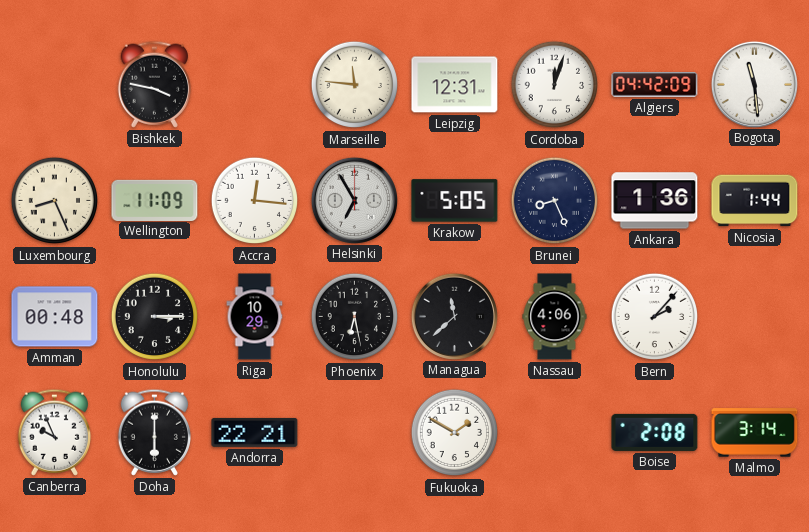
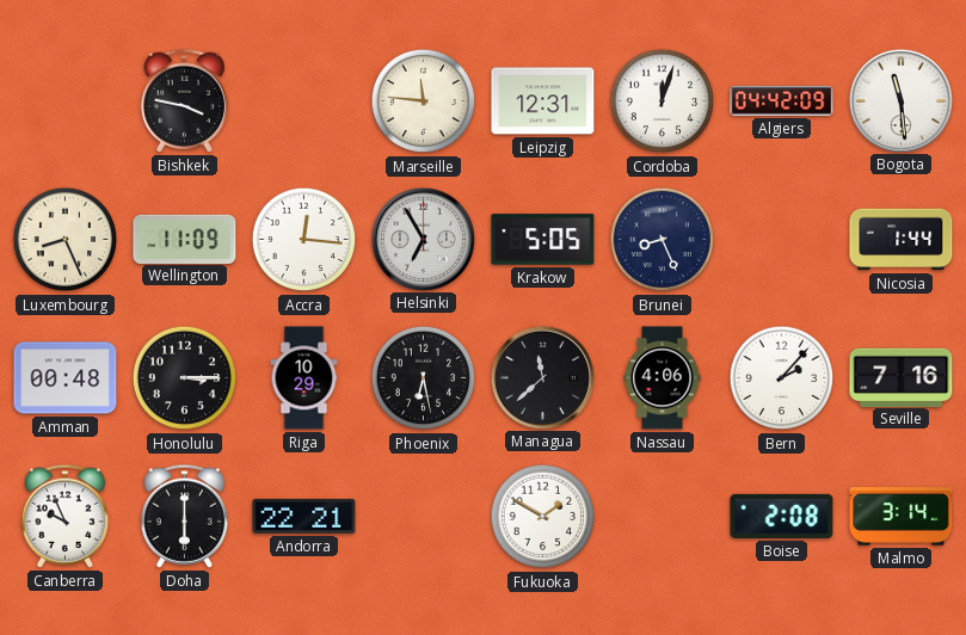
Ankara: 1:36 -> none (655, 201)
Seville: none -> 7:16 (902, 377)
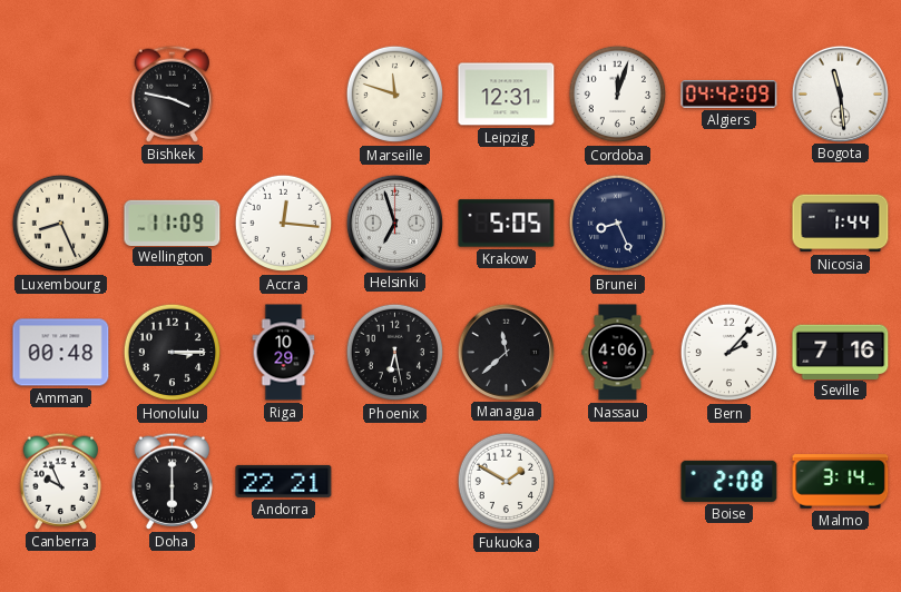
Marseille: 11:46 -> 11:48 (395, 95)
Helsinki: 6:55 -> 6:57 (394, 223)
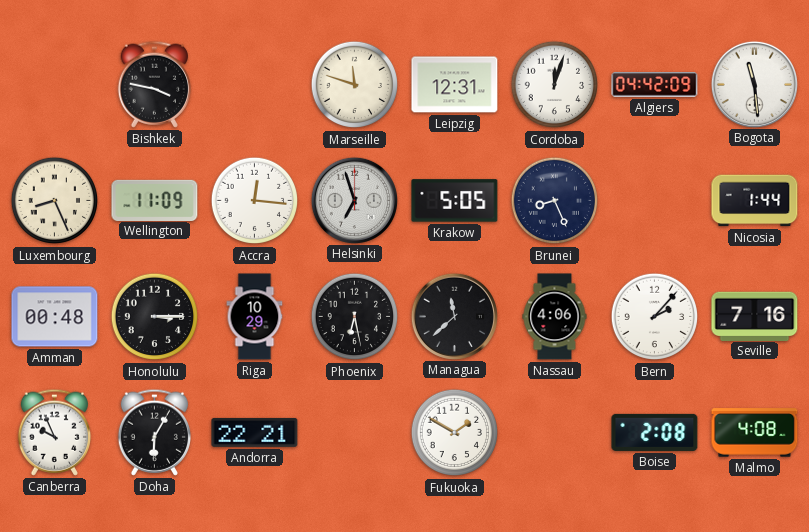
Doha: 6:00 -> 6:05 (155, 432)
Malmo: 3:14 -> 4:08 (755, 433)
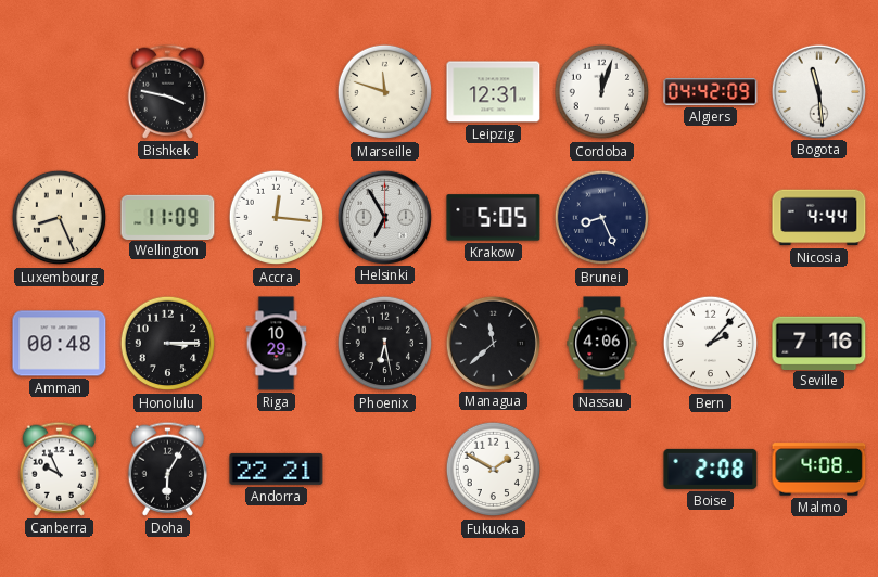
Helsinki: 6:57 -> 6:55 (384, 217)
Nicosia: 1:44 -> 4:44 (819, 218)
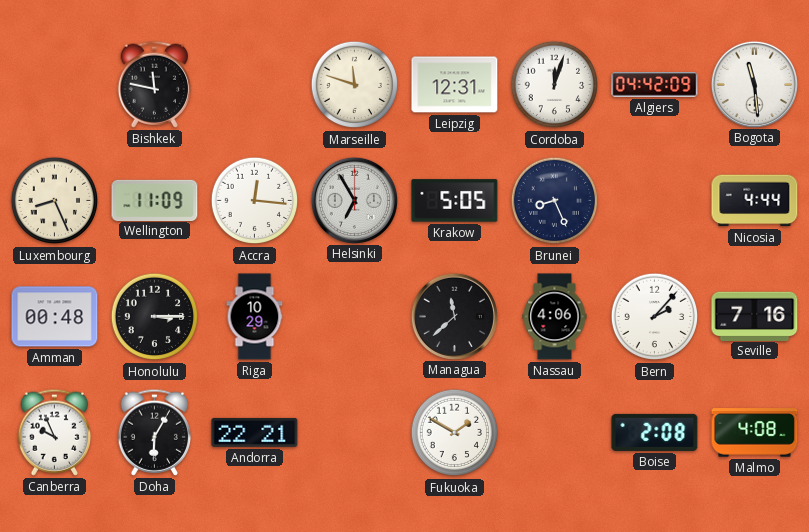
Bishkek: 3:47 -> 11:47 (155, 84)
Phoenix: 6:28 -> none (385, 344)
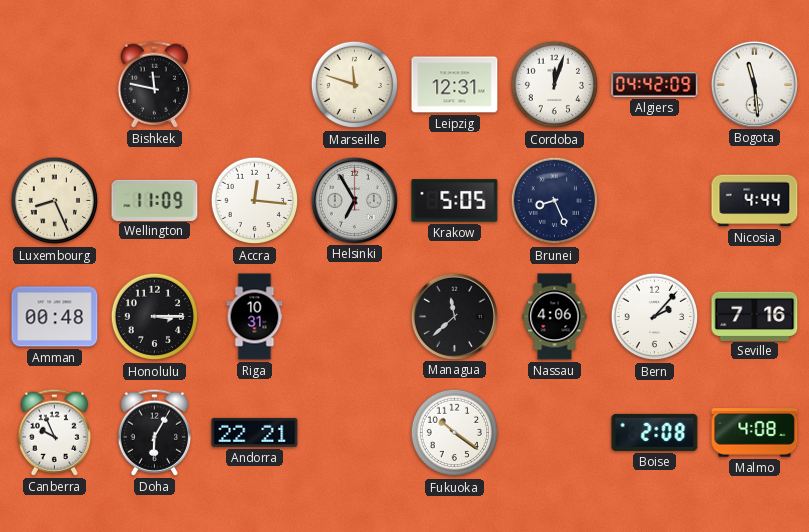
Riga: 10:29 -> 10:31 (255, 317)
Fukuoka: 1:50 -> 10:21 (455, 433)
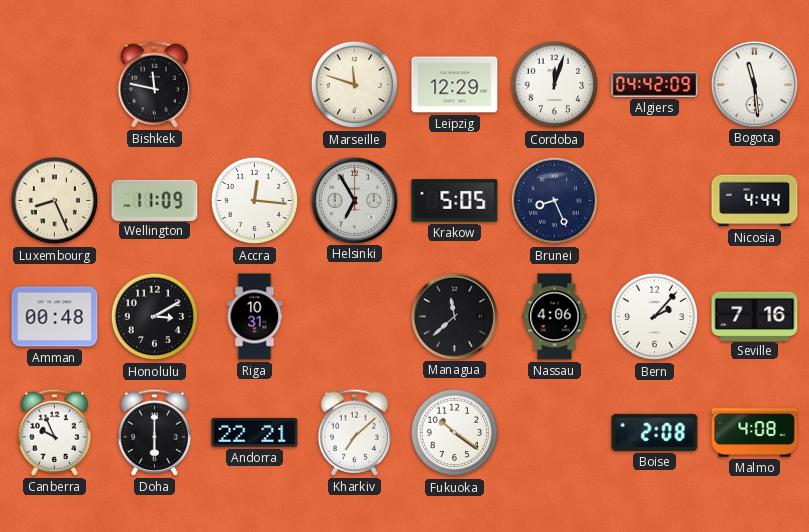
Leipzig: 12:31 -> 12:29 (455, 85)
Honolulu: 3:15 -> 3:10 (155, 317)
Doha: 6:05 -> 6:00 (155, 432)
Kharkiv: none -> 7:08 (355, 432)
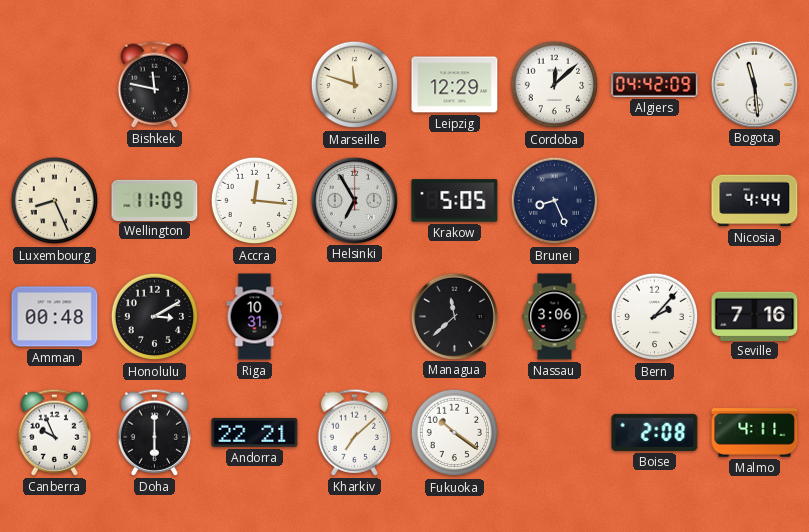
Cordoba: 12:03 -> 12:08 (555, 85)
Nassau: 4:06 -> 3:06 (555, 317)
Malmo: 4:08 -> 4:11 (755, 433)
